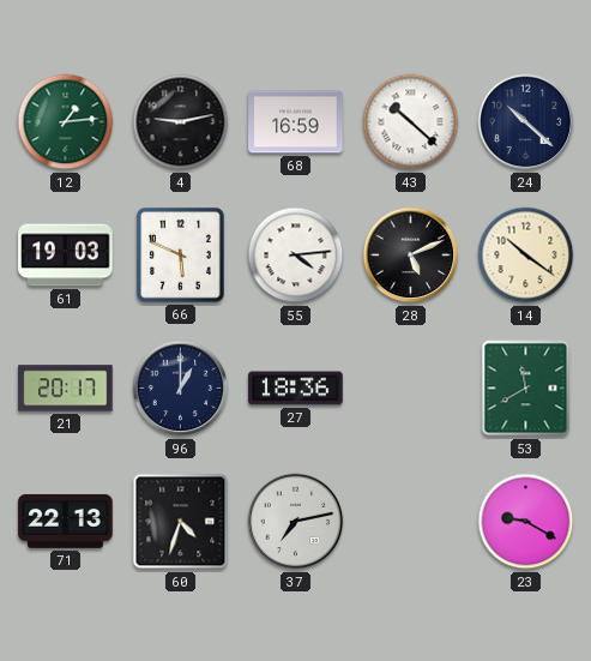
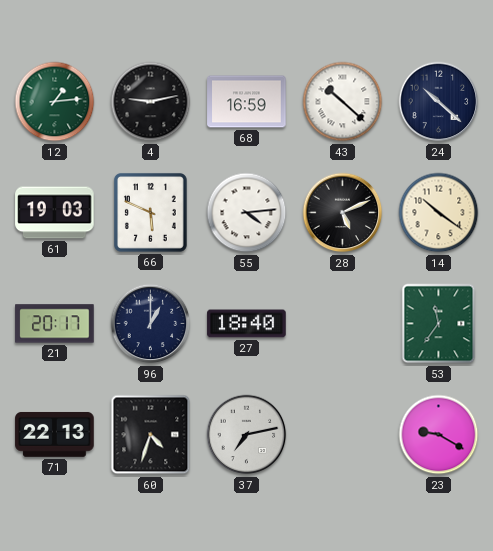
27: 18:36 -> 18:40 (247, 324)
53: 11:40 -> 11:36 (439, 324)
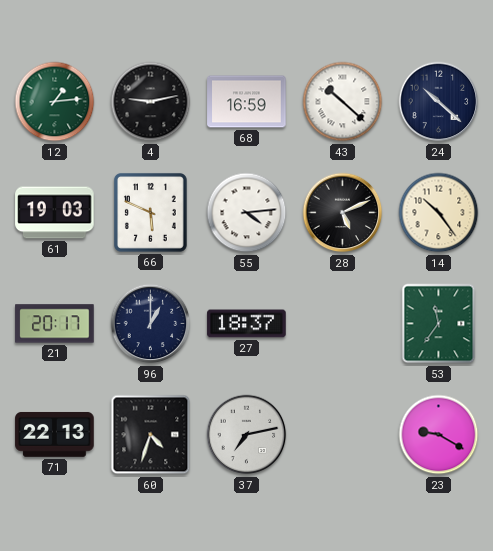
14: 10:21 -> 10:24 (439, 213)
27: 18:40 -> 18:37 (247, 324)
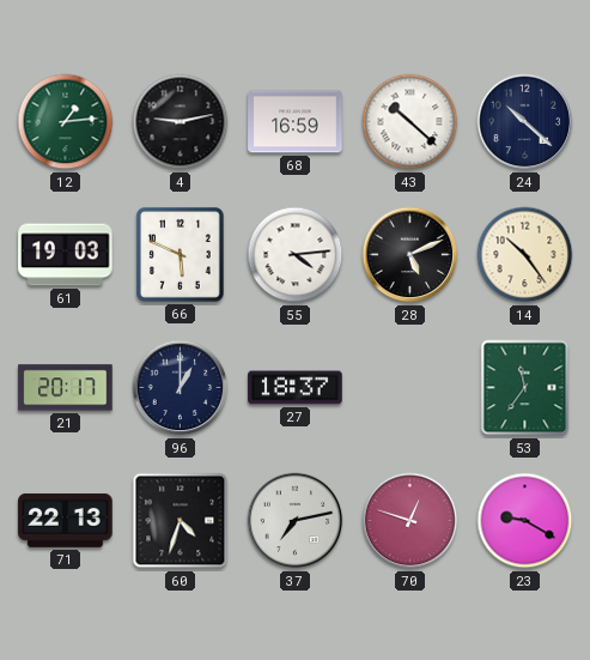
70: none -> 12:48 (410, 521)
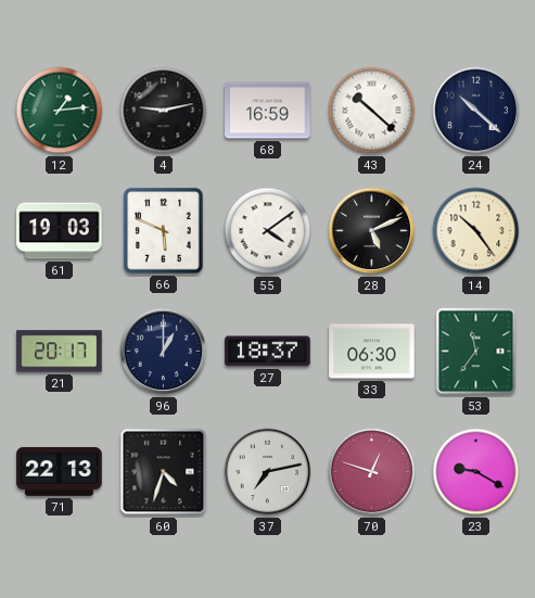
55: 4:14 -> 4:09 (268, 231)
33: none -> 06:30 (372, 352)
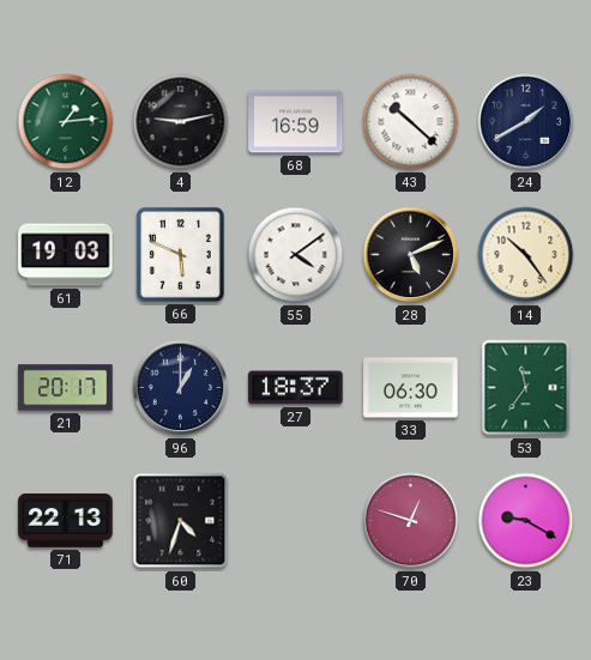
24: 10:22 -> 1:40 (526, 122)
37: 7:13 -> none (268, 472)
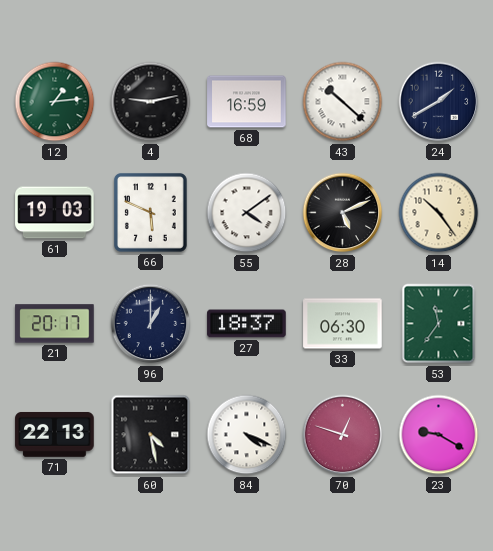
60: 4:33 -> 4:28 (151, 435)
84: none -> 4:19 (247, 435)
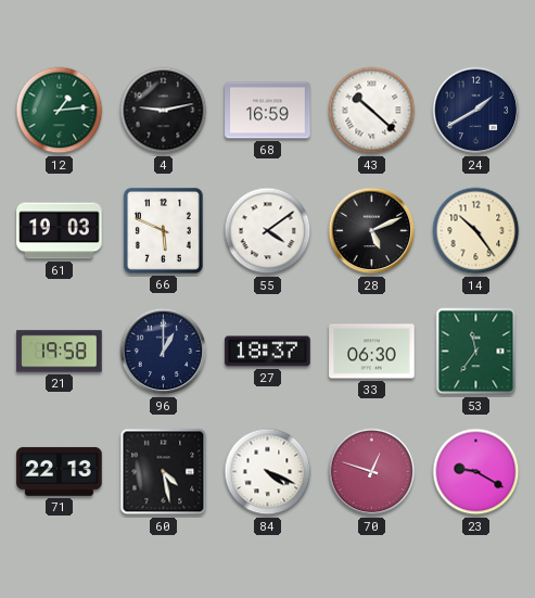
21: 20:17 -> 19:58 (60, 352)
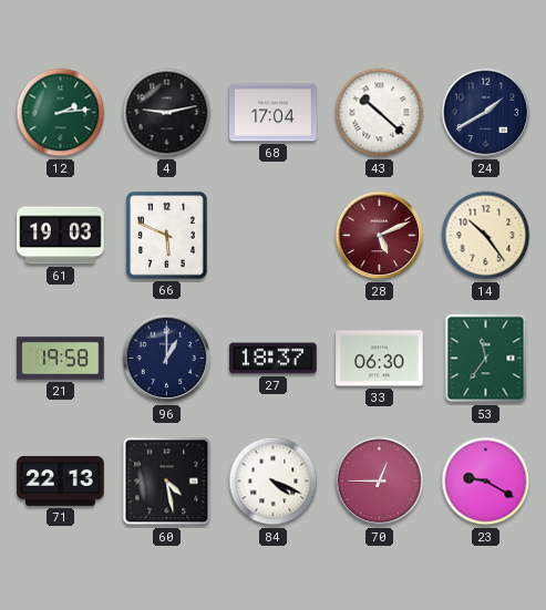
12: 1:14 -> 2:14 (61, 113)
68: 16:59 -> 17:04 (274, 113)
55: 4:09 -> none (268, 231)
28 dial: black -> burgundy (380, 236)
70: 12:48 -> 12:45 (380, 482)
